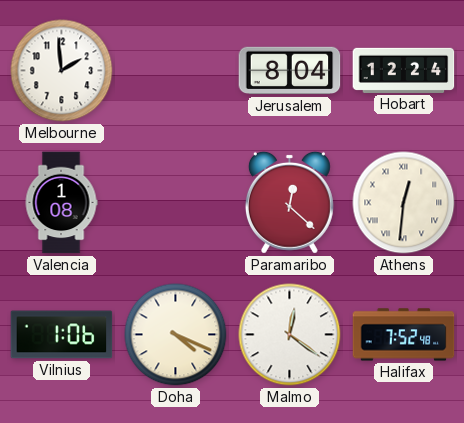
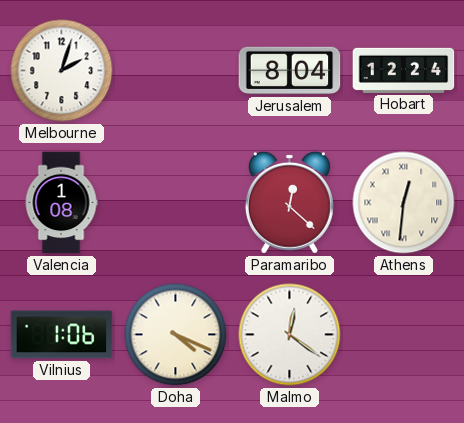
Melbourne: 1:59 -> 2:03 (62, 71)
Halifax: 7:52 -> none (404, 335)
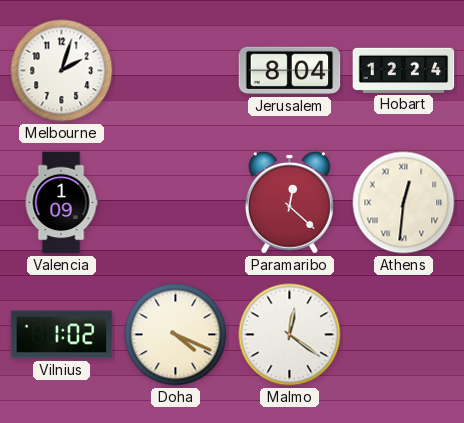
Valencia: 1:08 -> 1:09 (61, 203)
Vilnius: 1:06 -> 1:02 (62, 335)
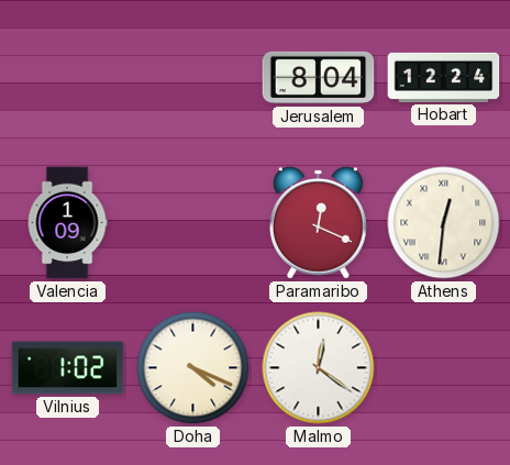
Melbourne: 2:03 -> none (62, 71)
Paramaribo: 12:22 -> 12:19 (318, 222)
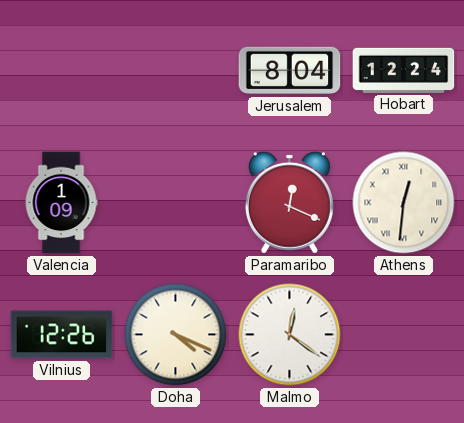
Vilnius: 1:02 -> 12:26 (62, 335)
